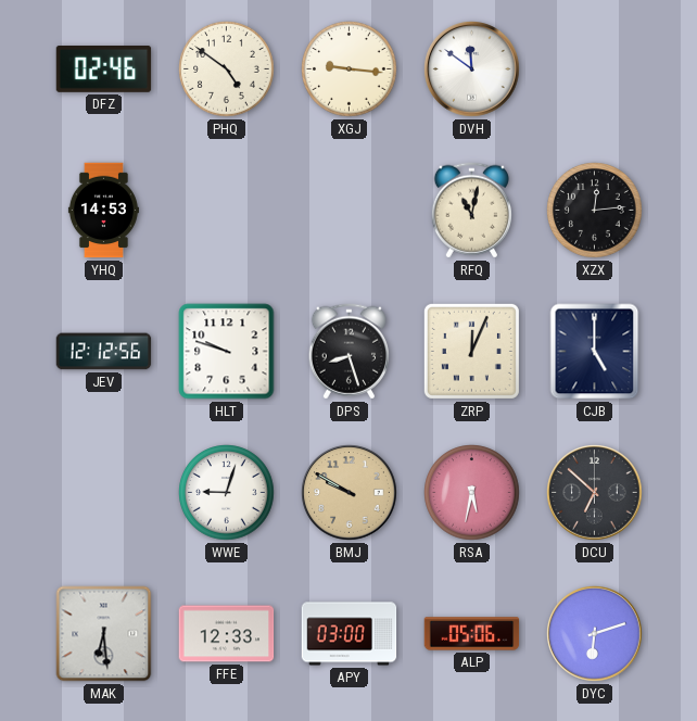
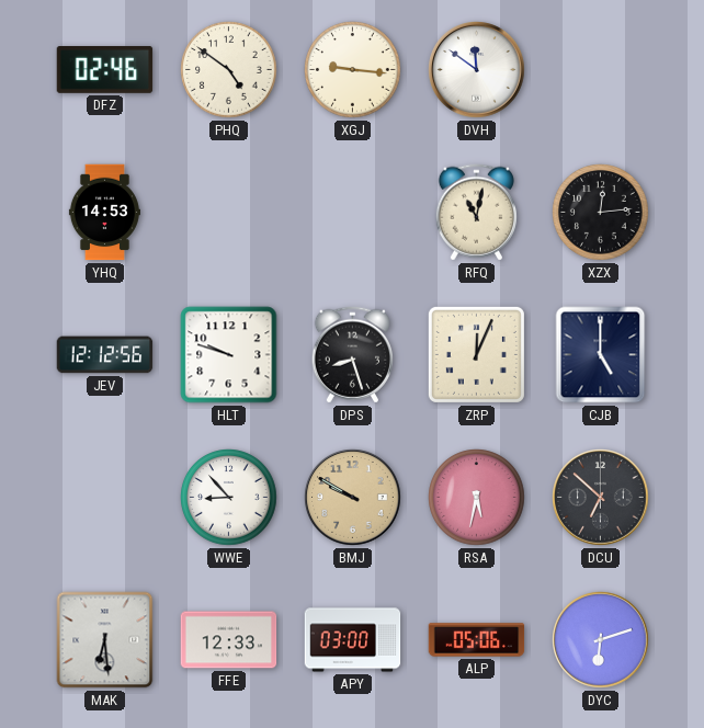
WWE: 9:03 -> 8:53 (229, 498)
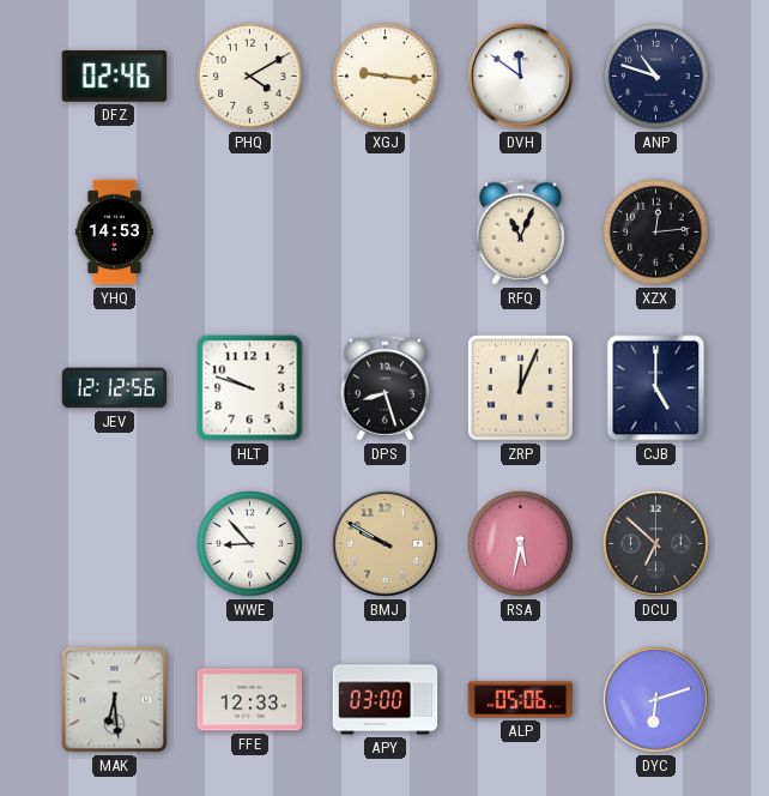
PHQ: 4:51 -> 4:10 (250, 77)
ANP: none -> 10:48 (656, 77)
RFQ: 11:02 -> 11:04 (520, 233)
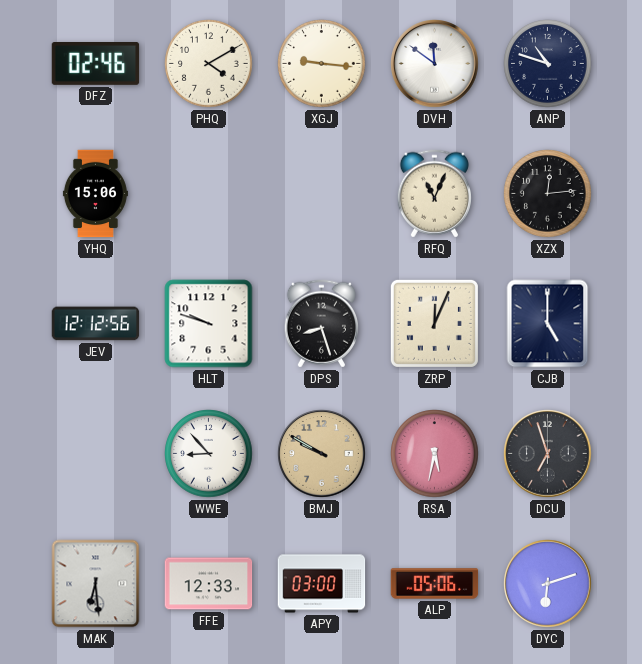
YHQ: 14:53 -> 15:06 (95, 194)
DCU: 6:52 -> 6:57 (548, 454)
